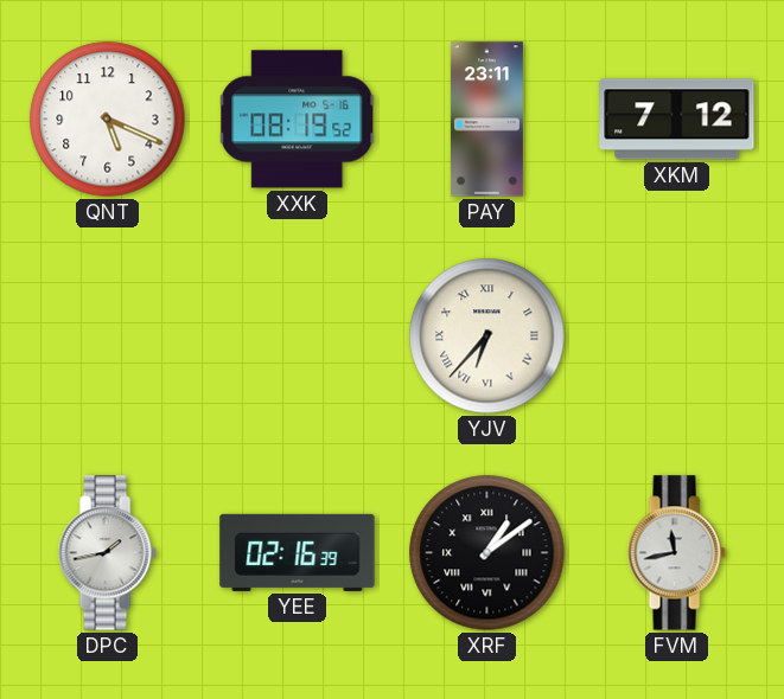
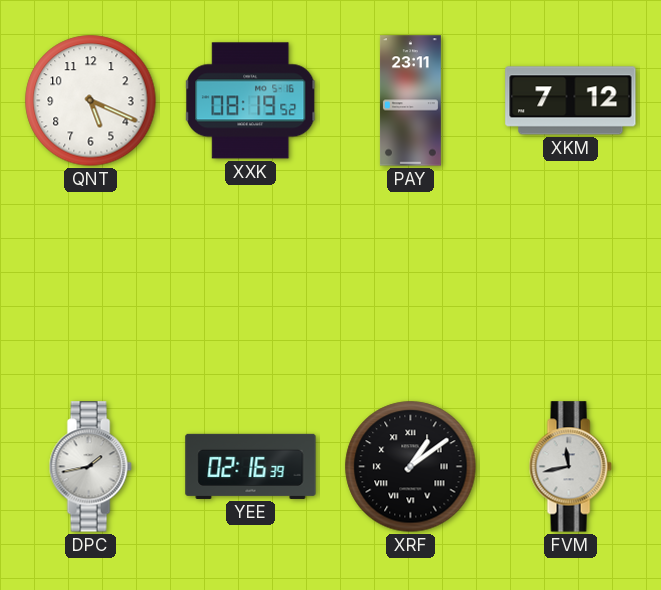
YJV: 6:37 -> none (487, 336)
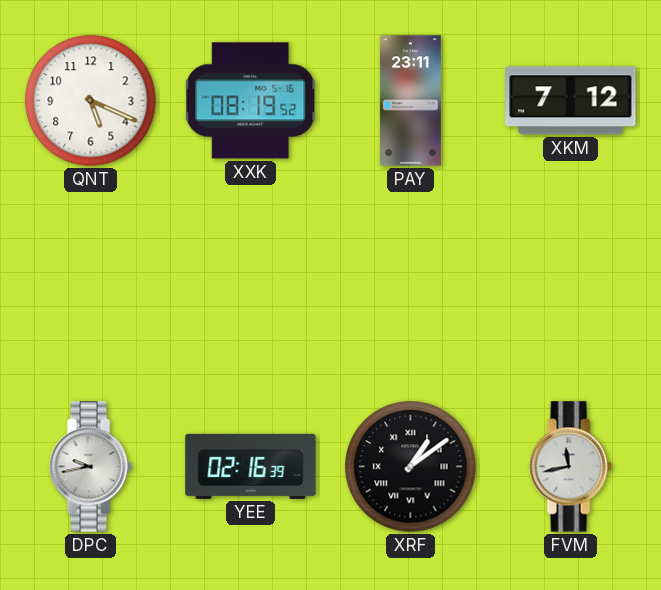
DPC: 1:43 -> 9:43 (90, 467)
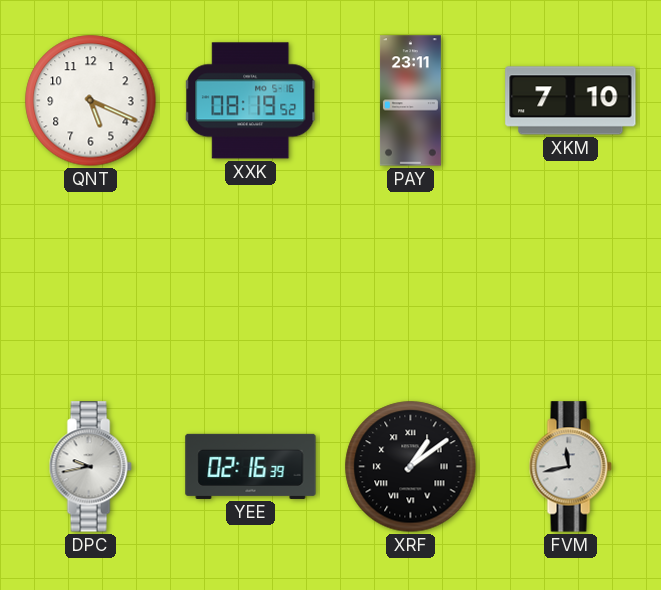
XKM: 7:12 -> 7:10 (571, 101)
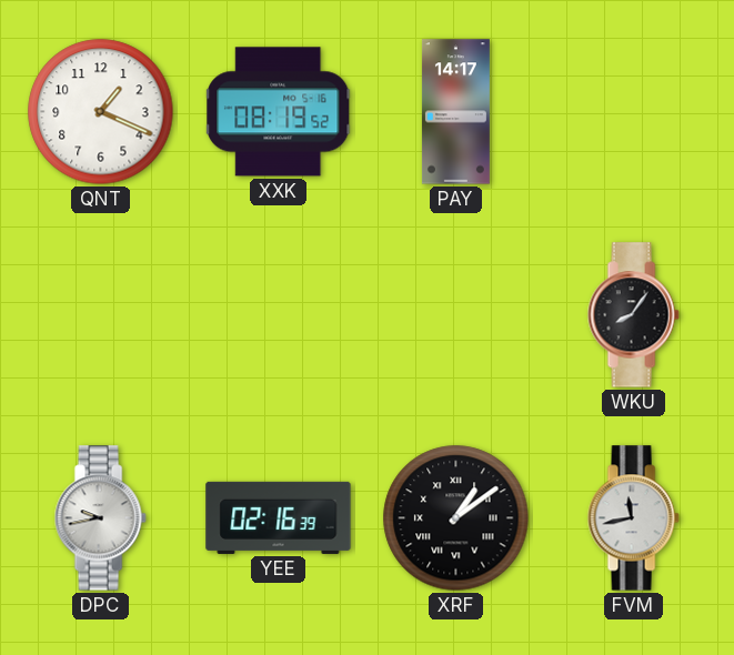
QNT: 5:19 -> 1:19 (101, 112)
PAY: 23:11 -> 14:17 (455, 112)
XKM: 7:10 -> none (571, 101)
WKU: none -> 8:06 (633, 315)
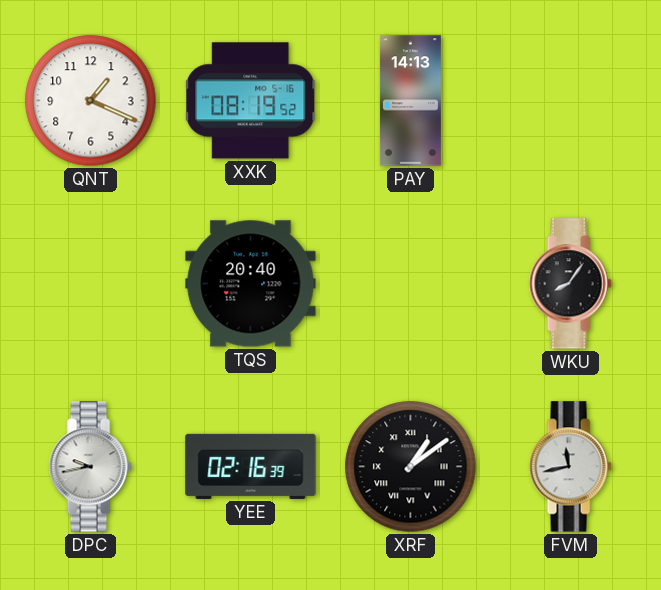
PAY: 14:17 -> 14:13 (410, 101)
TQS: none -> 20:40 (251, 284)
